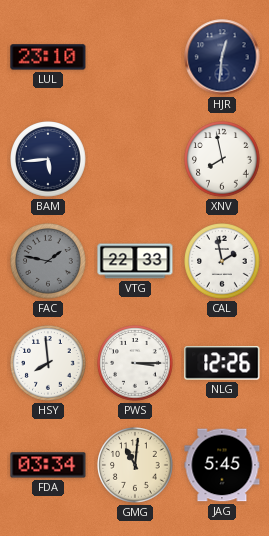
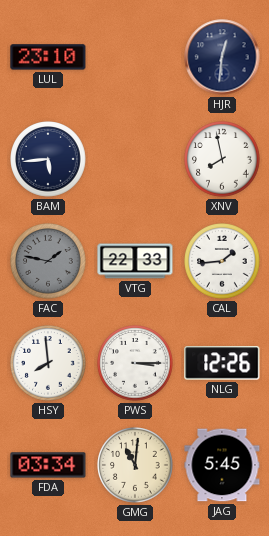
CAL: 1:58 -> 1:44 (222, 261)
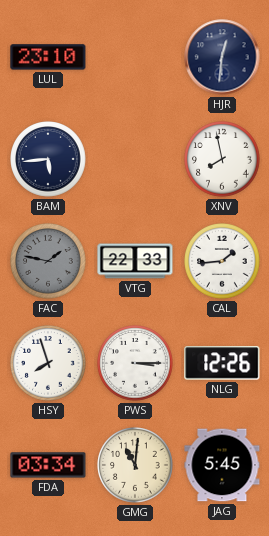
HSY: 7:59 -> 7:57 (48, 363)
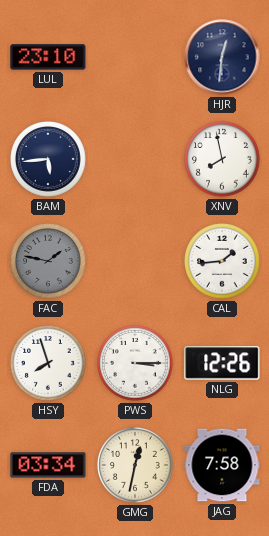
VTG: 22:33 -> none (135, 261)
GMG: 11:01 -> 12:32 (135, 465)
JAG: 5:45 -> 7:58 (222, 465)
